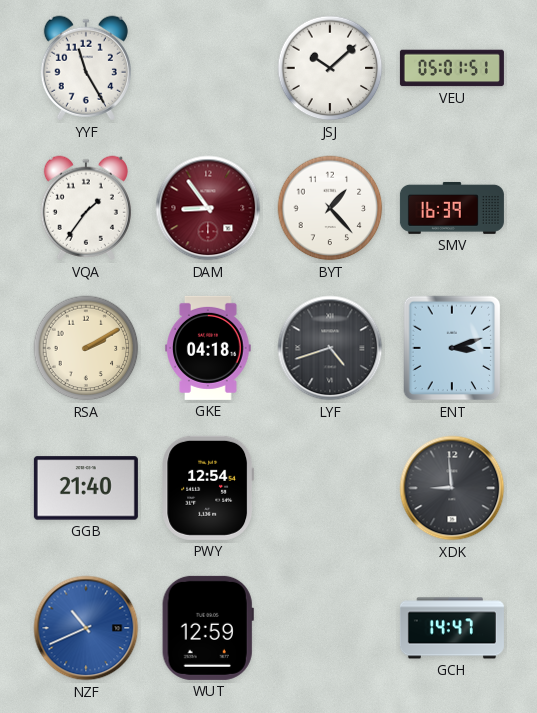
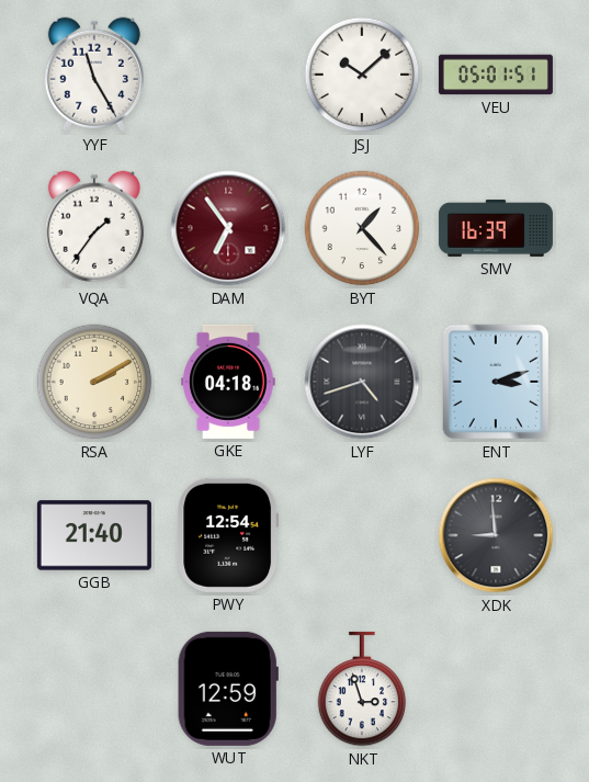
DAM: 8:54 -> 6:54 (228, 228)
NZF: 10:41 -> none (86, 628)
NKT: none -> 2:57 (362, 689)
GCH: 14:47 -> none (452, 628)
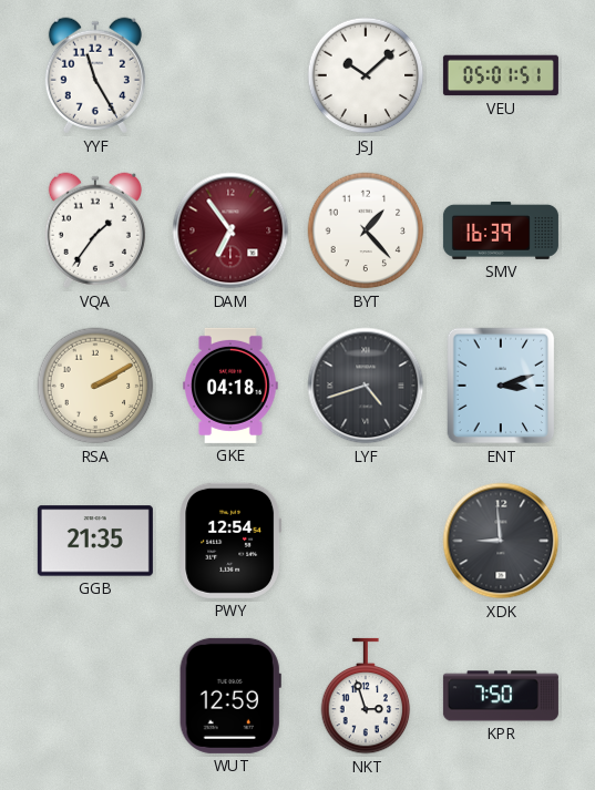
GGB: 21:40 -> 21:35 (95, 541)
KPR: none -> 7:50 (501, 696)
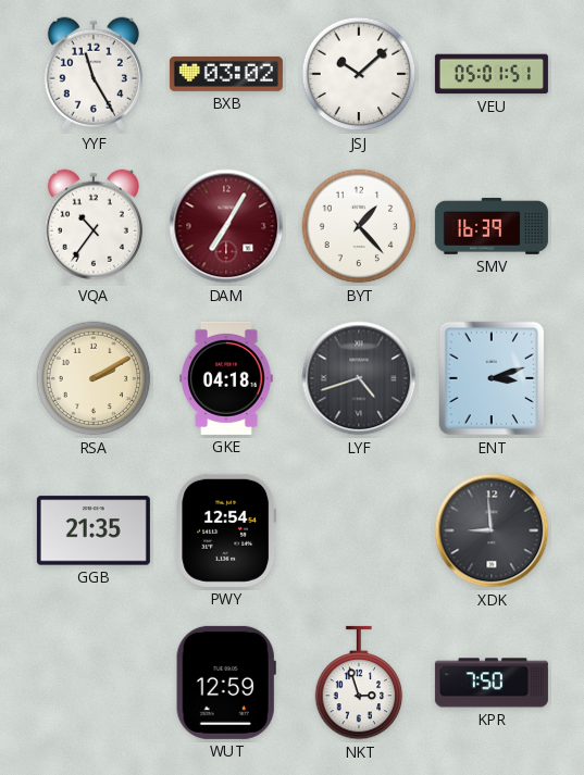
BXB: none -> 03:02 (226, 74)
VQA: 1:36 -> 10:36 (94, 226)
DAM: 6:54 -> 7:05 (226, 226)
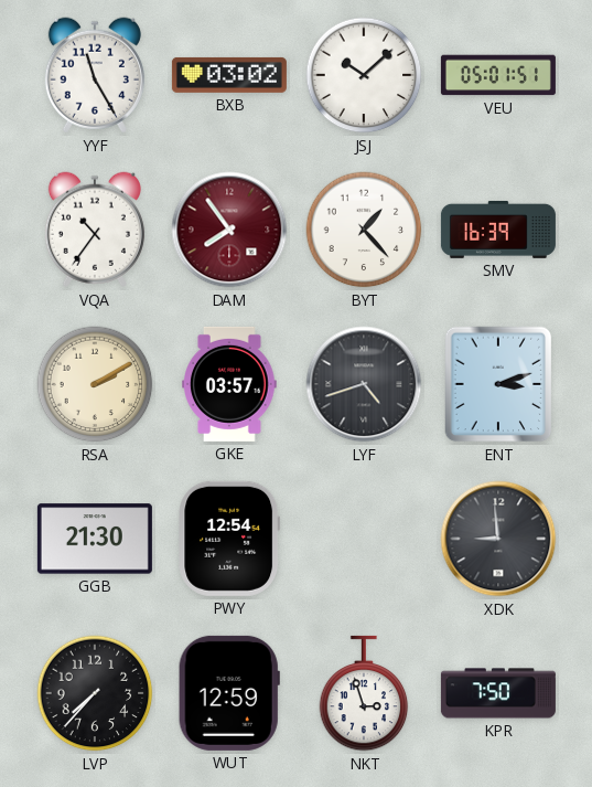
DAM: 7:05 -> 7:54 (229, 230)
GKE: 04:18 -> 03:57 (229, 384)
GGB: 21:35 -> 21:30 (95, 539)
LVP: none -> 7:37 (95, 693)
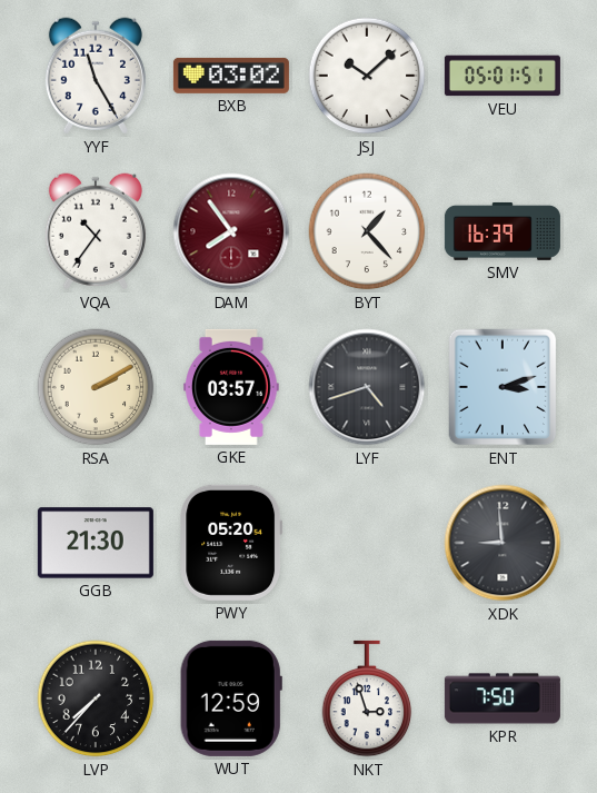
PWY: 12:54 -> 05:20 (231, 543)
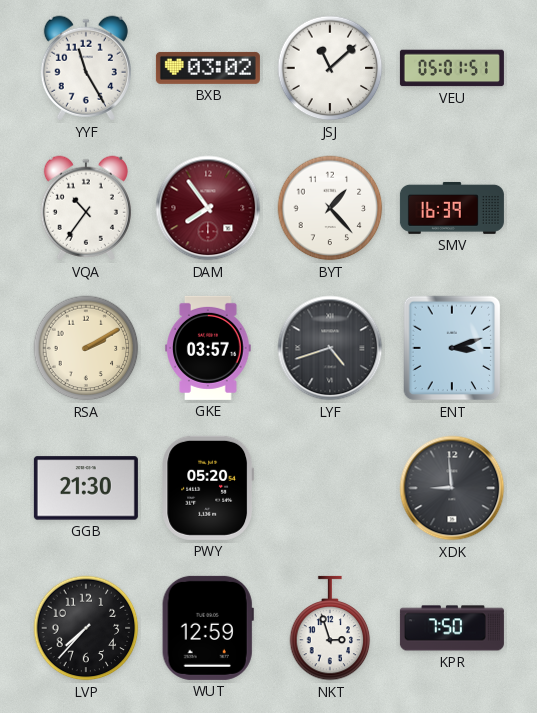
JSJ: 10:08 -> 11:08 (330, 68)
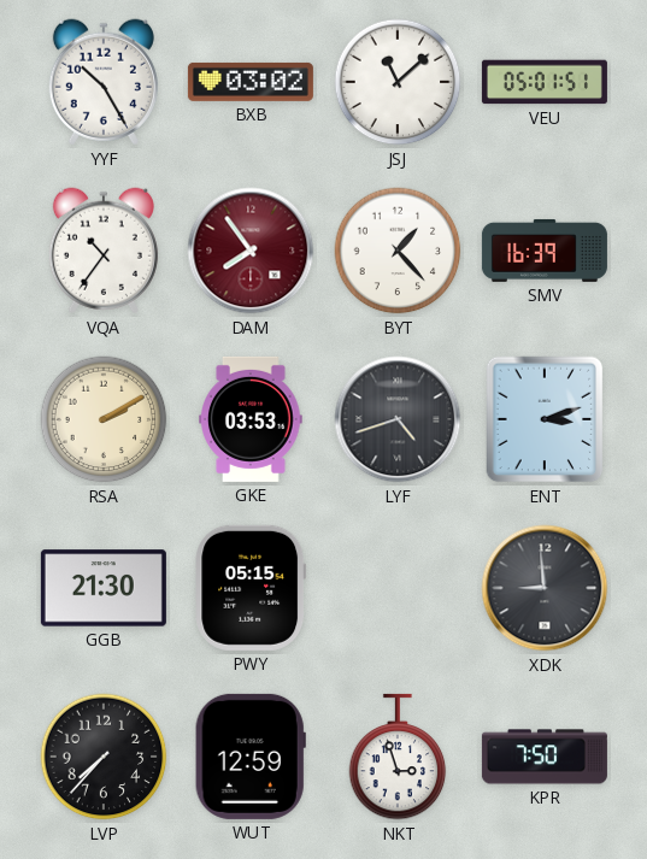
YYF: 11:25 -> 10:25 (104, 82)
GKE: 03:57 -> 03:53 (251, 419)
PWY: 05:20 -> 05:15 (251, 588)
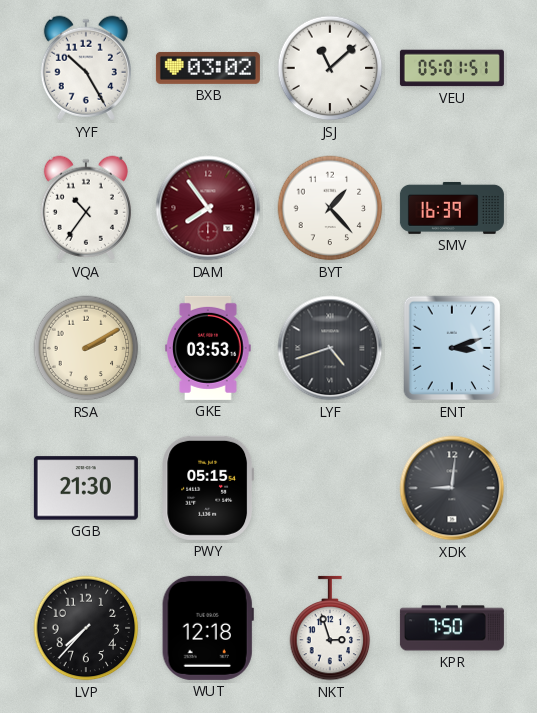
XDK: 8:59 -> 9:01 (452, 488)
WUT: 12:59 -> 12:18 (208, 628)
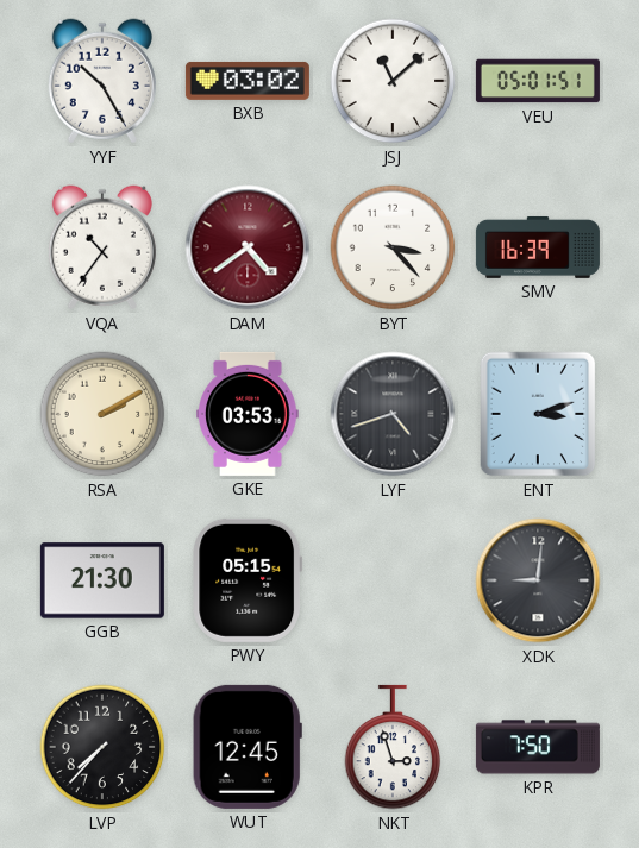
DAM: 7:54 -> 4:39 (248, 247)
BYT: 1:23 -> 3:23 (393, 247)
WUT: 12:18 -> 12:45 (248, 747)
